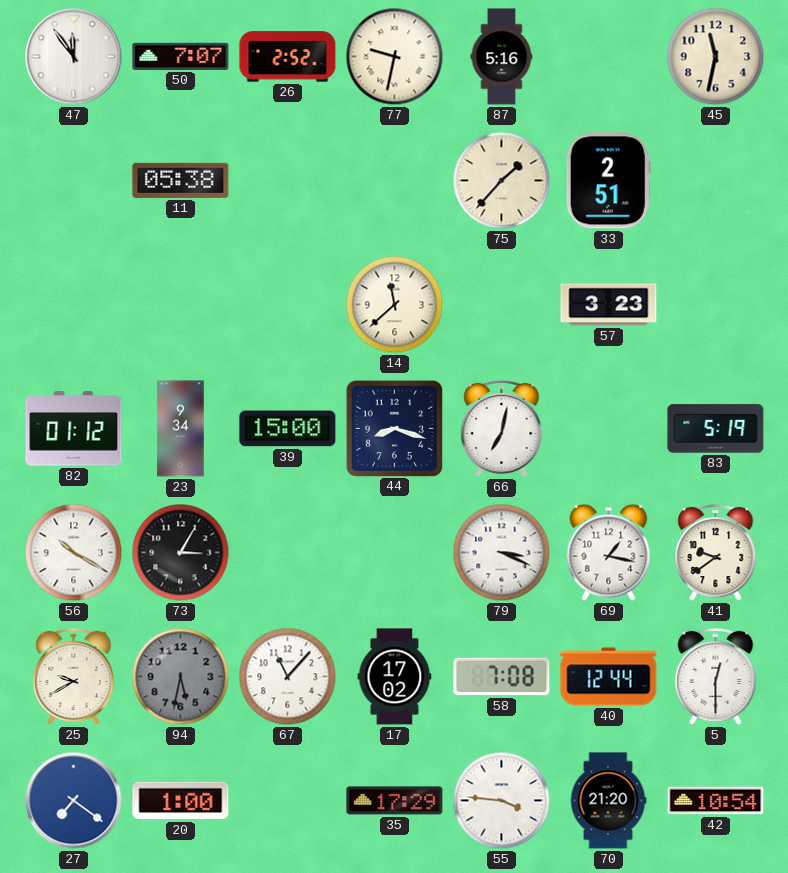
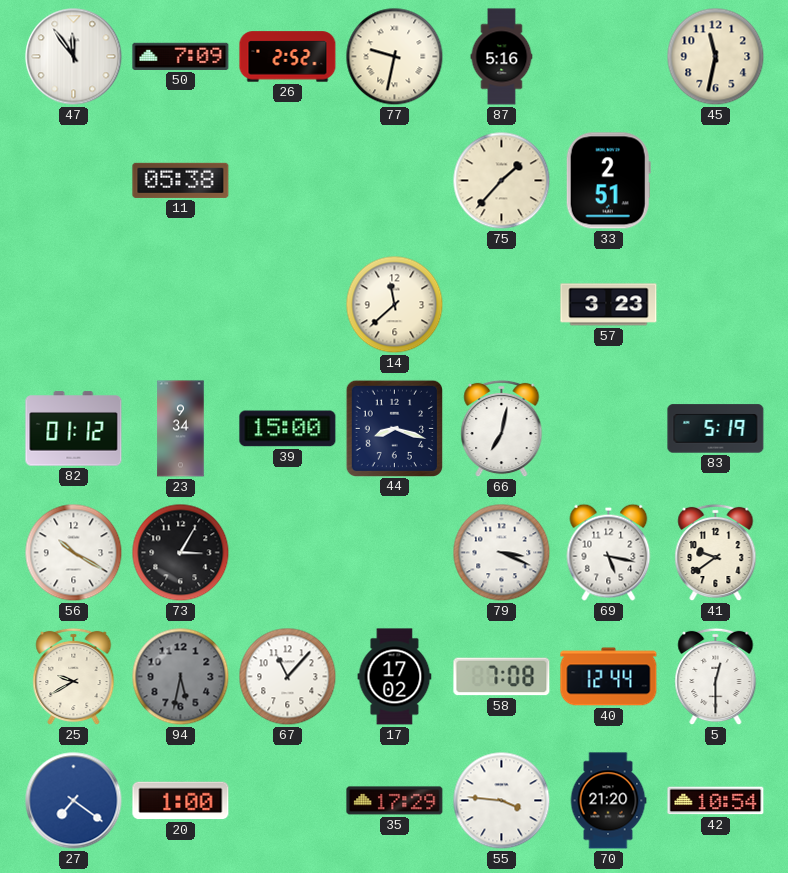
50: 7:07 -> 7:09 (181, 56)
69: 1:17 -> 5:17 (609, 552)
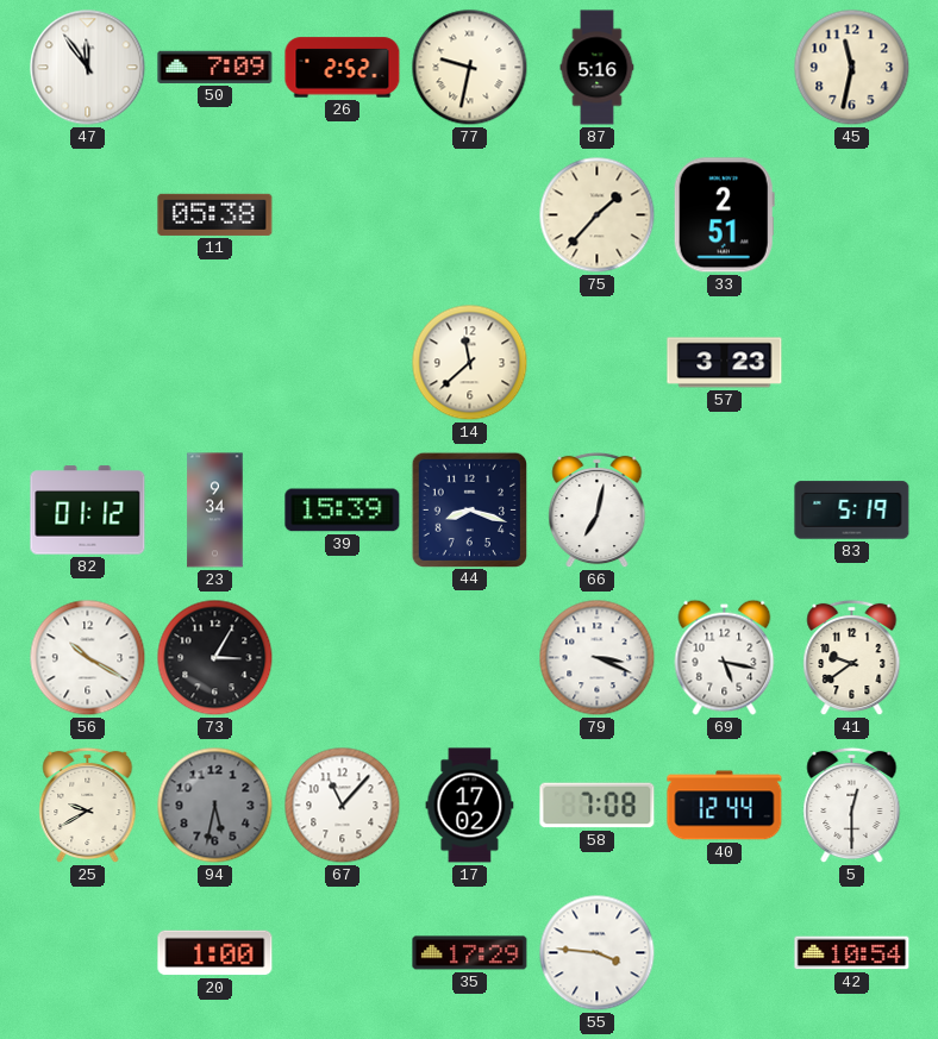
39: 15:00 -> 15:39 (343, 511)
27: 7:21 -> none (74, 801)
70: 21:20 -> none (608, 801)
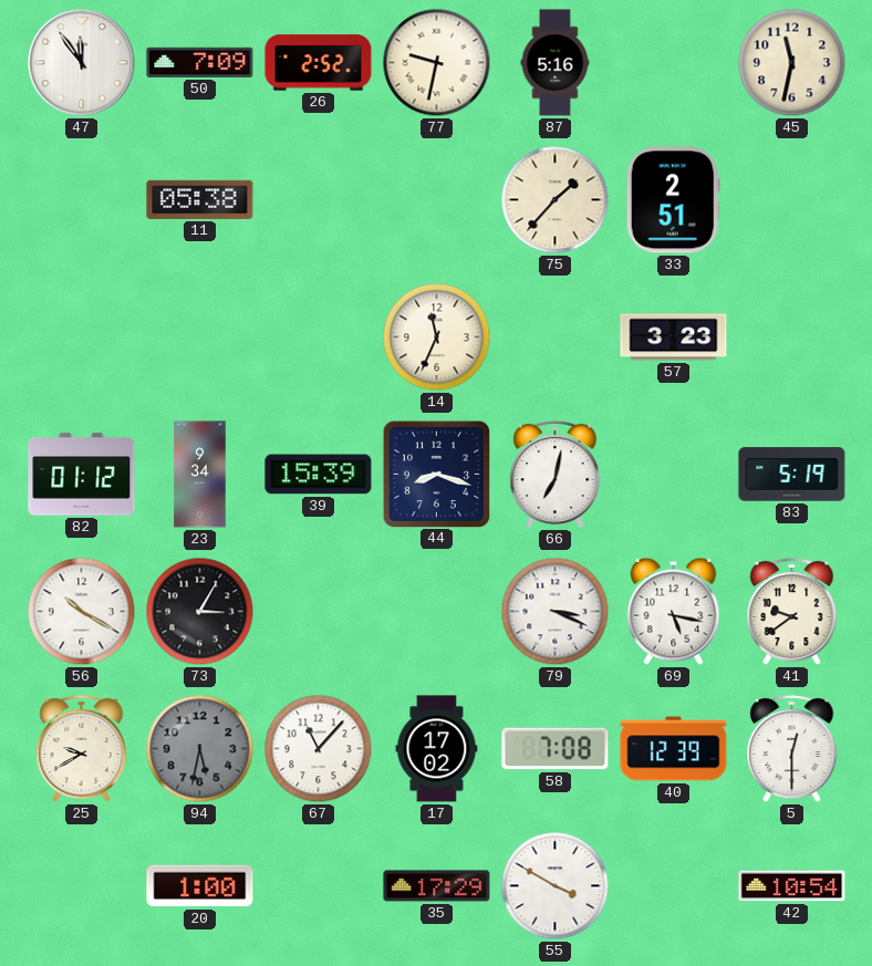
14: 11:38 -> 11:34 (437, 337)
40: 12:44 -> 12:39 (674, 749)
55: 3:46 -> 3:50 (556, 886)
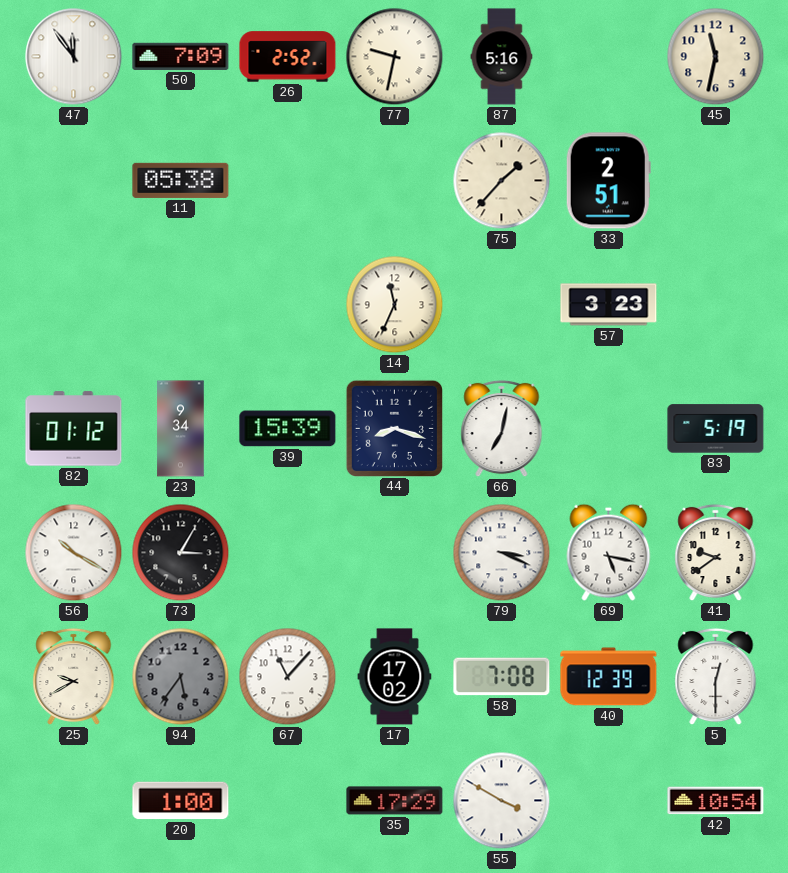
94: 5:32 -> 5:36 (181, 677)
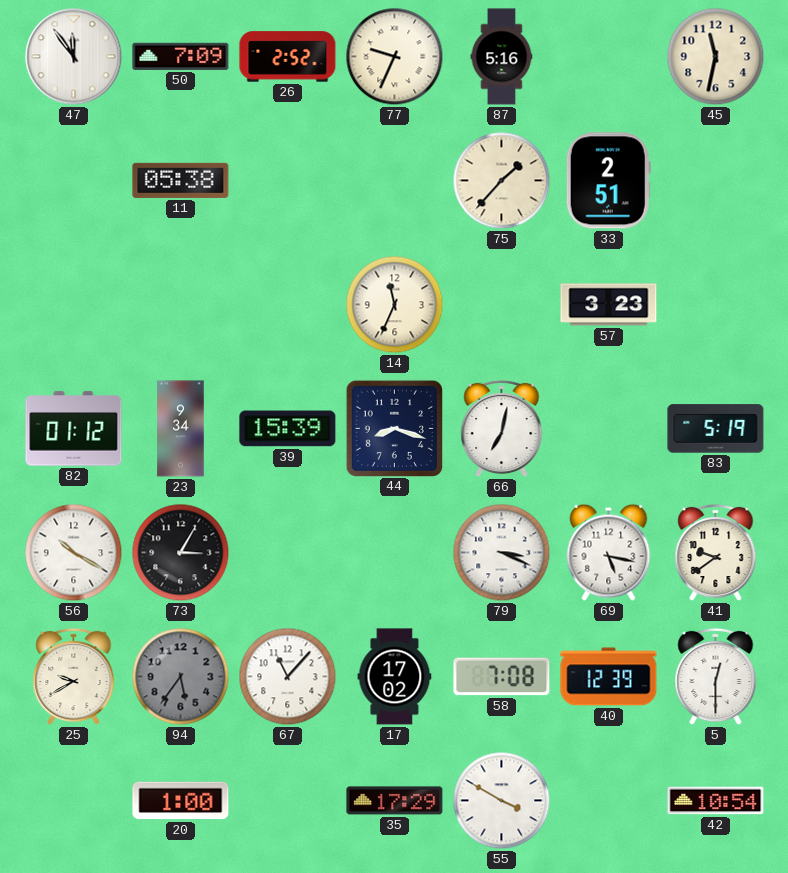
77: 9:32 -> 9:34 (395, 57)
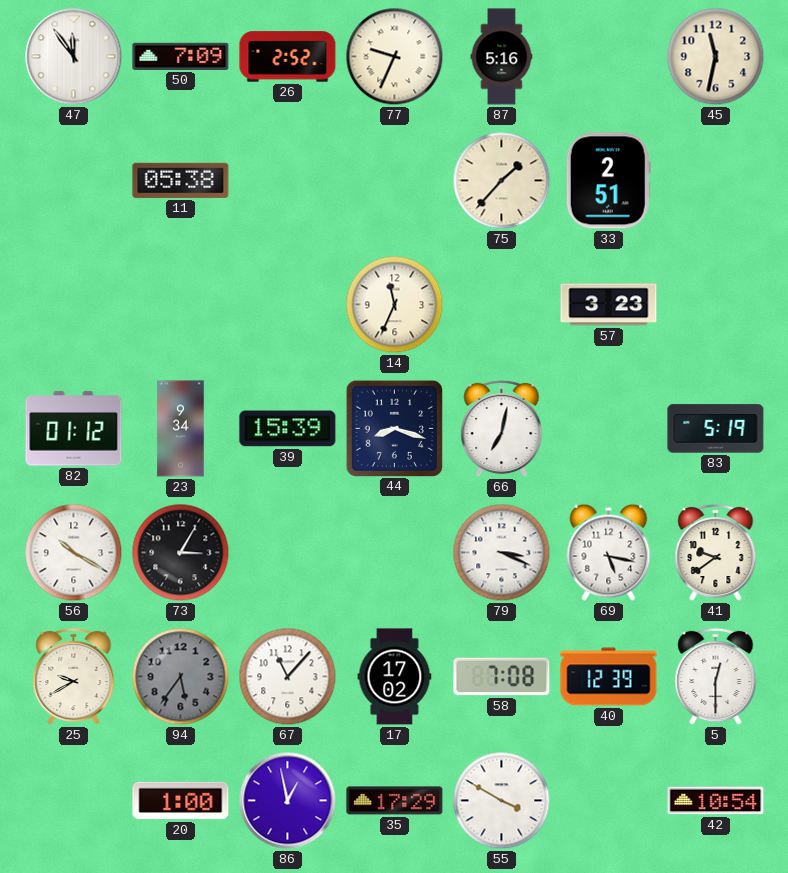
86: none -> 12:58 (288, 801)
